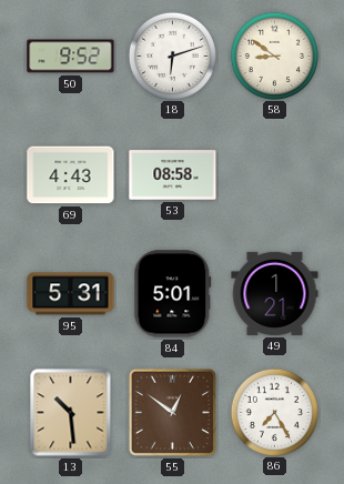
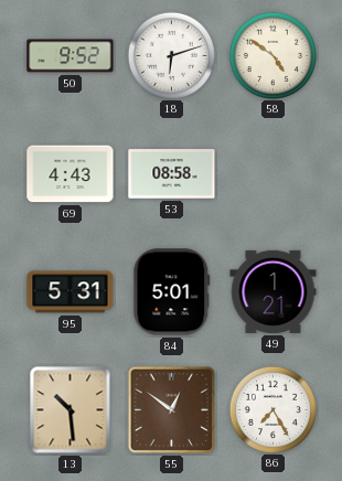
58: 8:51 -> 4:51 (272, 55)
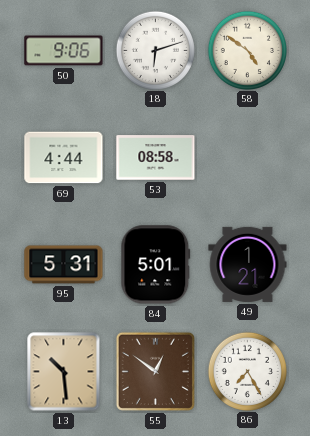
50: 9:52 -> 9:06 (64, 51)
69: 4:43 -> 4:44 (64, 158)
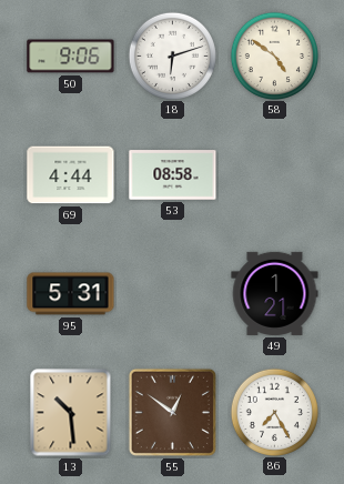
84: 5:01 -> none (156, 265)
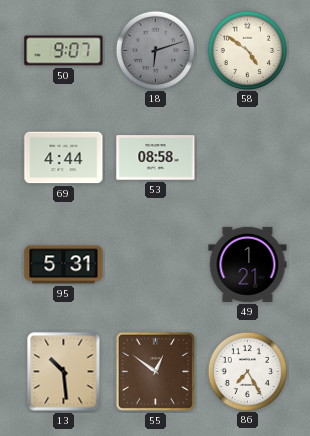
50: 9:06 -> 9:07 (64, 51)
18 dial: white -> grey (155, 50)
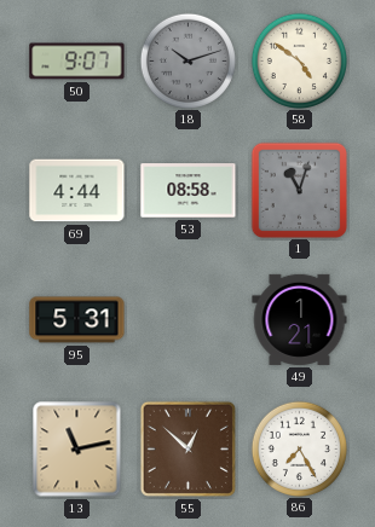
18: 6:12 -> 10:12 (187, 60)
1: none -> 11:03 (299, 190)
13: 10:29 -> 11:13 (77, 450)
55: 12:51 -> 12:52 (187, 448)
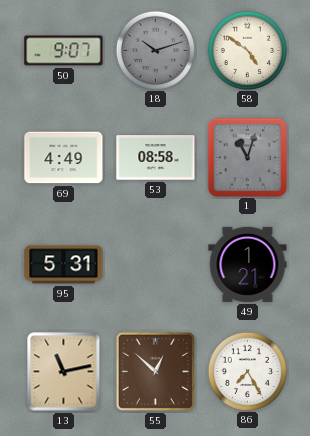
69: 4:44 -> 4:49 (64, 158)
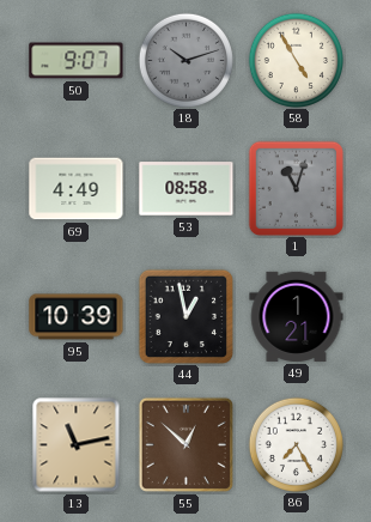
58: 4:51 -> 4:55 (296, 60)
95: 5:31 -> 10:39 (77, 317)
44: none -> 12:58 (185, 316)
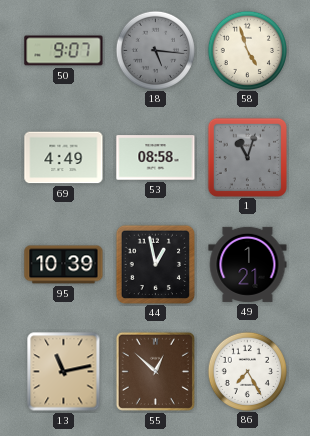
18: 10:12 -> 5:16 (155, 50)
58: 4:55 -> 4:57 (247, 50)
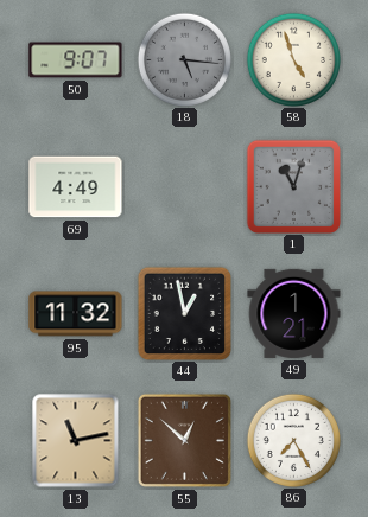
53: 08:58 -> none (156, 158)
95: 10:39 -> 11:32 (76, 314)
